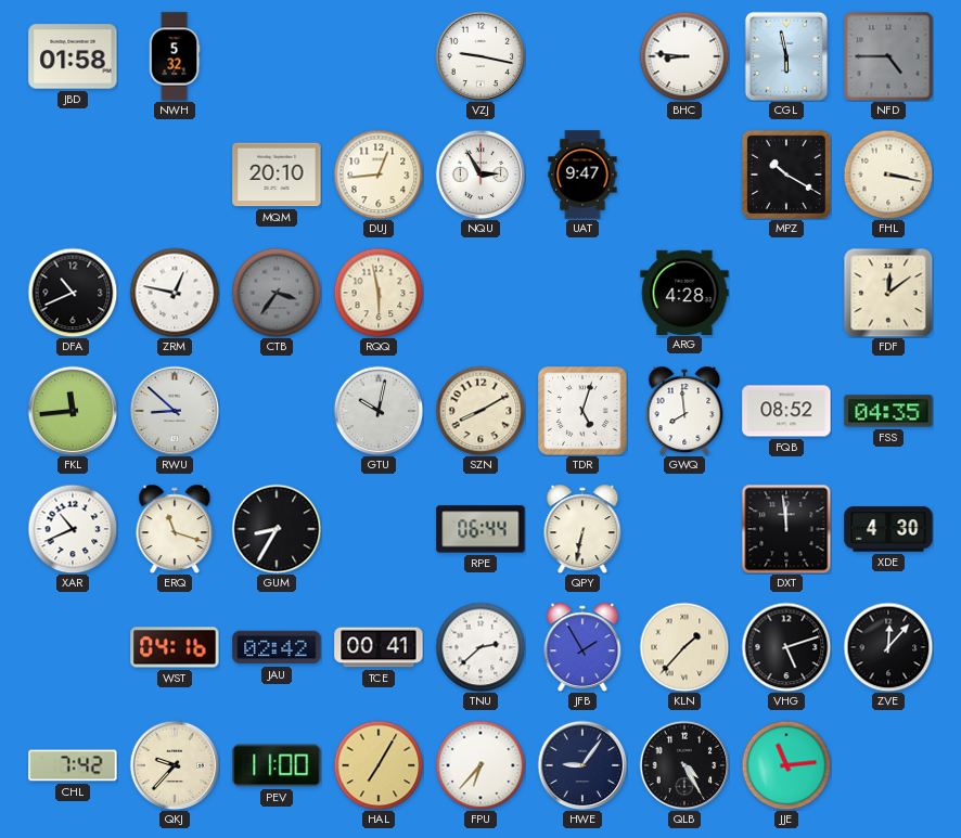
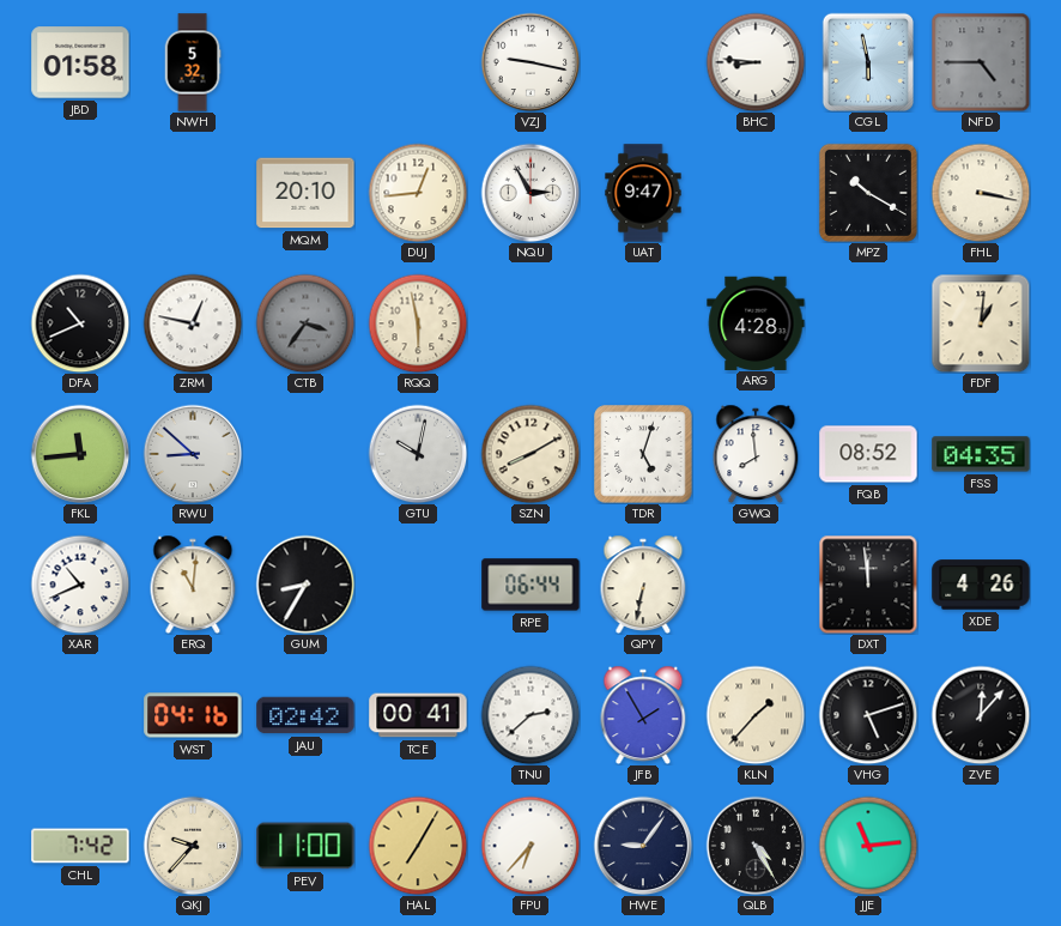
FDF: 12:09 -> 1:01 (981, 323)
ERQ: 11:18 -> 11:01 (193, 585)
XDE: 4:30 -> 4:26 (981, 585)
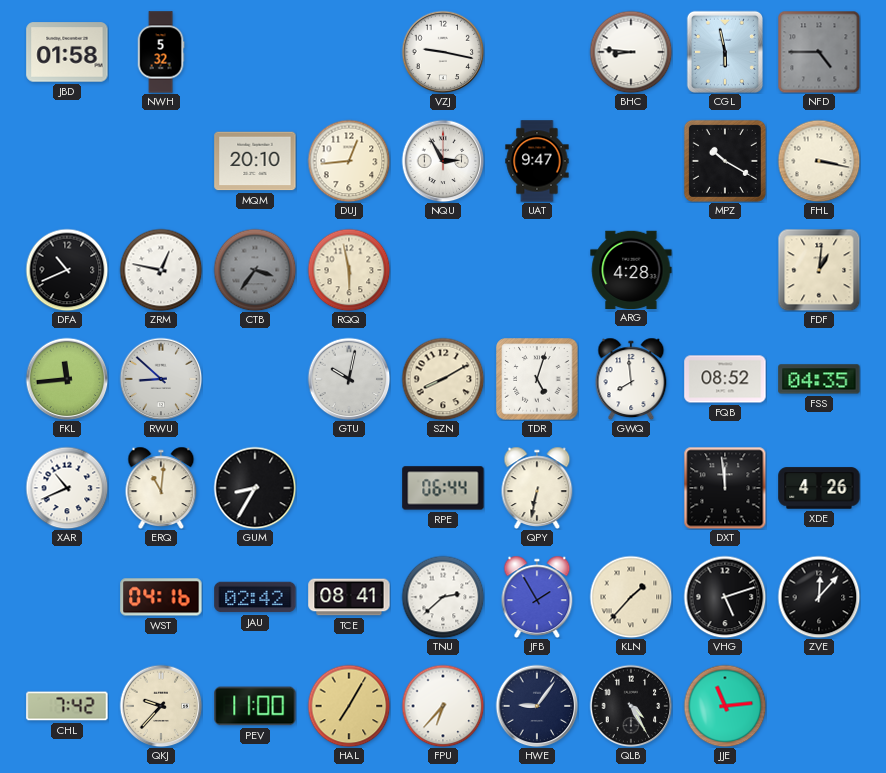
TCE: 00:41 -> 08:41 (349, 597)
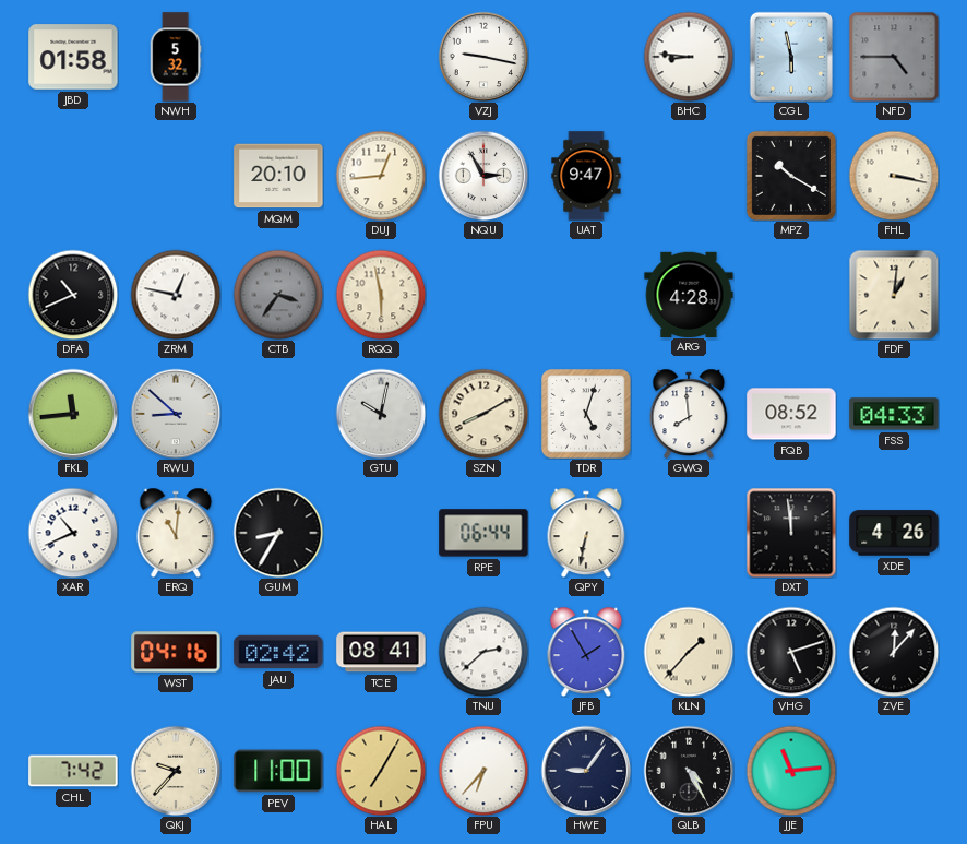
FSS: 04:35 -> 04:33 (894, 414)
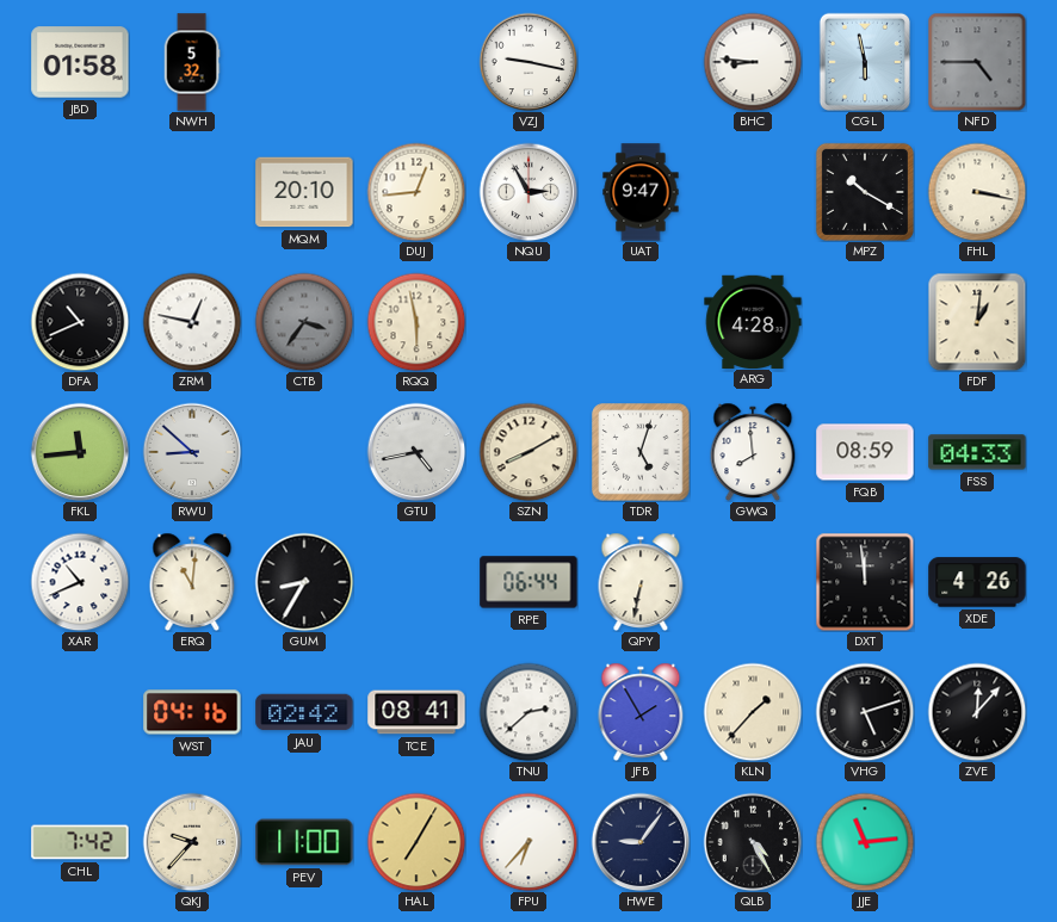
GTU: 10:02 -> 4:43 (416, 452)
FQB: 08:52 -> 08:59 (865, 452)
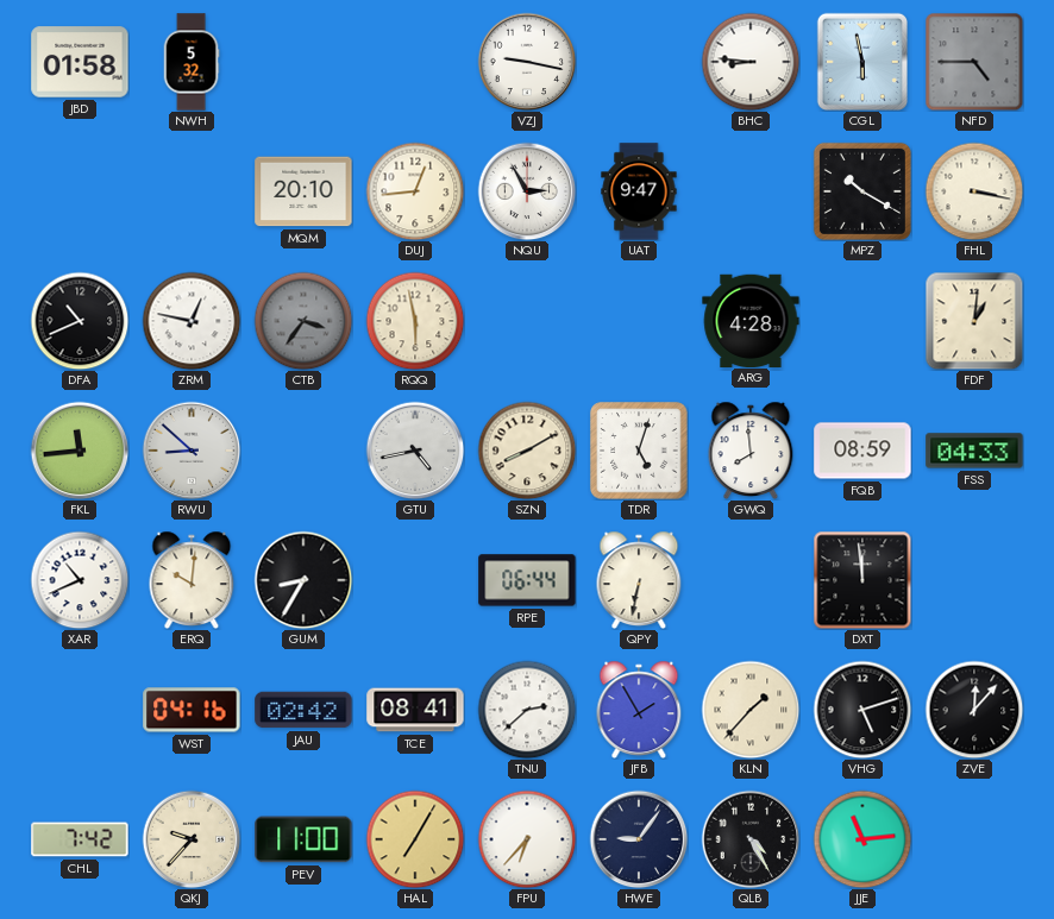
ERQ: 11:01 -> 10:01 (192, 580)
XDE: 4:26 -> none (977, 582)
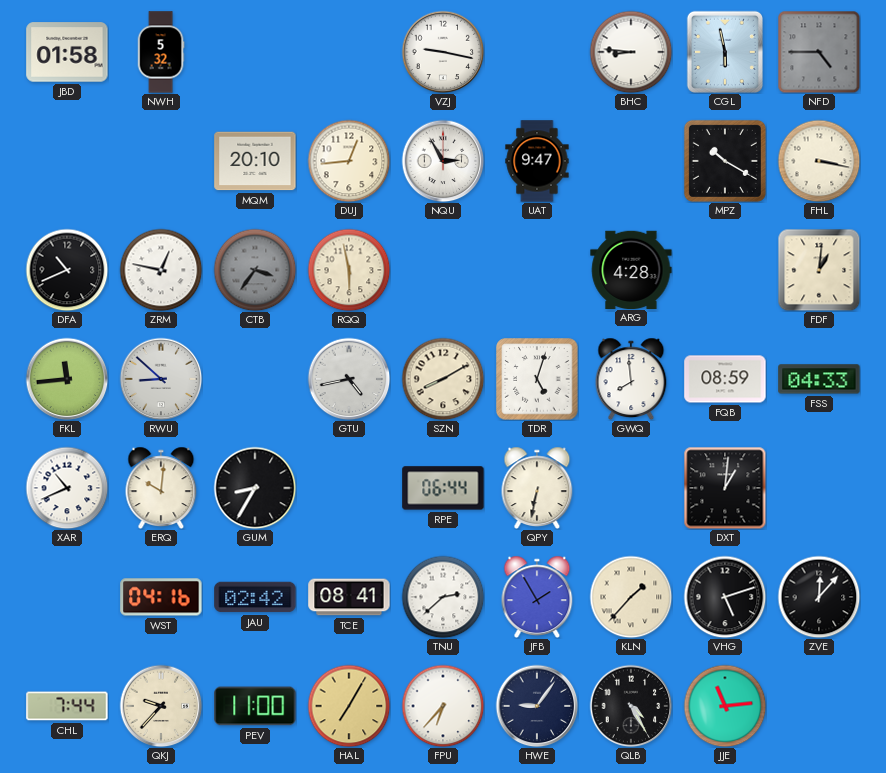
DXT: 11:59 -> 1:01 (725, 488)
CHL: 7:42 -> 7:44 (67, 706)
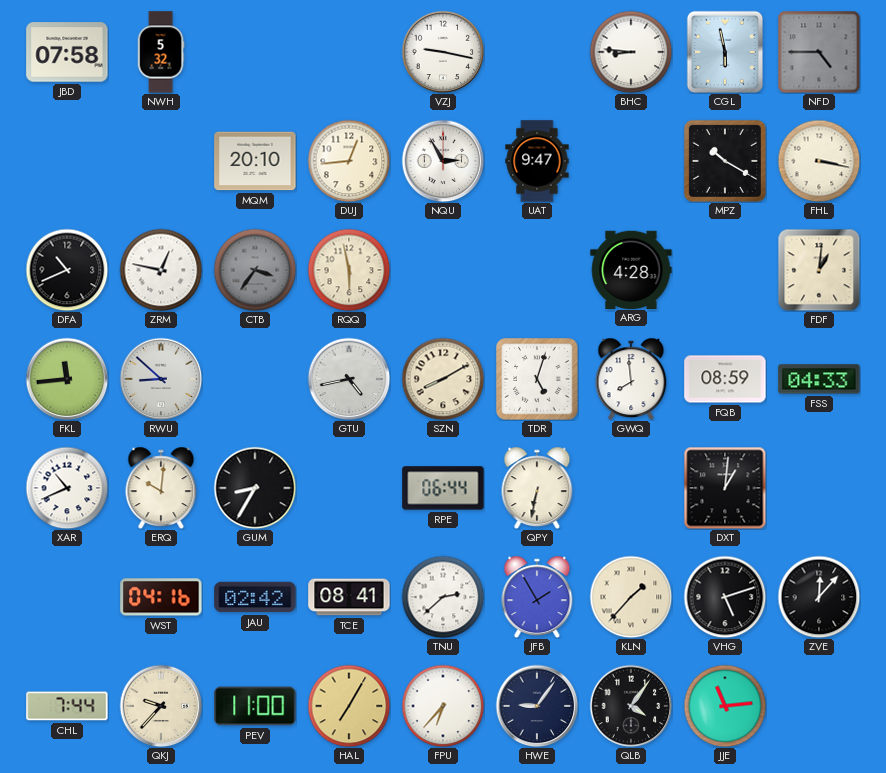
JBD: 01:58 -> 07:58 (67, 52)
QLB: 4:25 -> 4:06 (631, 706)
